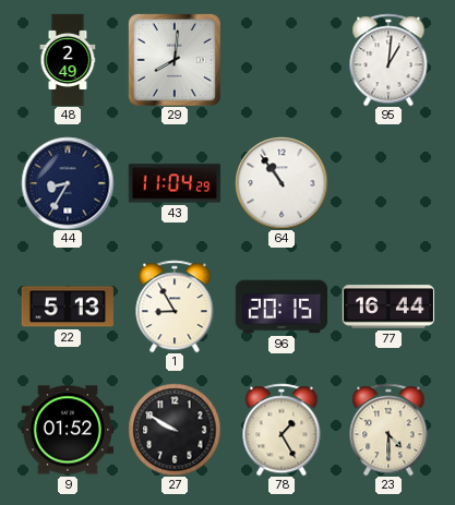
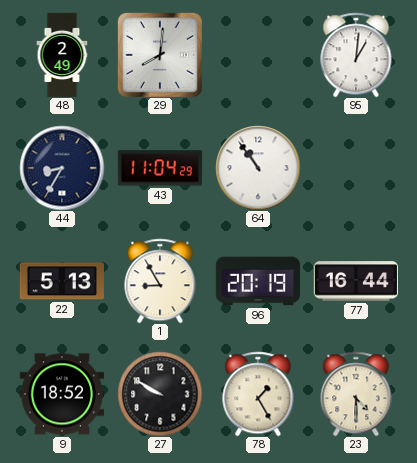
96: 20:15 -> 20:19 (257, 281)
9: 01:52 -> 18:52 (61, 394)
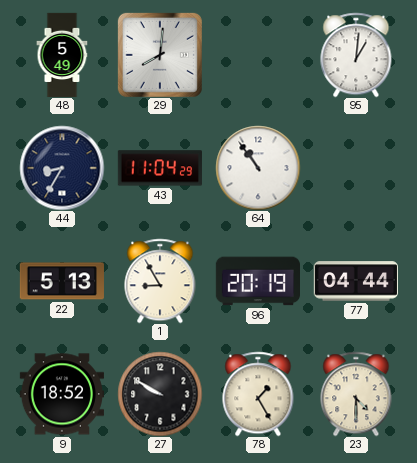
48: 2:49 -> 5:49 (62, 55)
77: 16:44 -> 04:44 (355, 281)
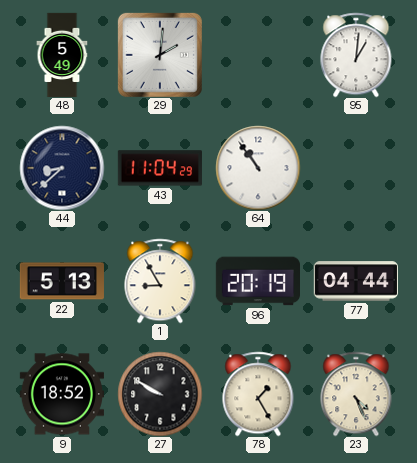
29: 8:01 -> 2:01 (160, 55)
44: 8:35 -> 8:38 (62, 168)
23: 4:30 -> 4:26 (356, 394)
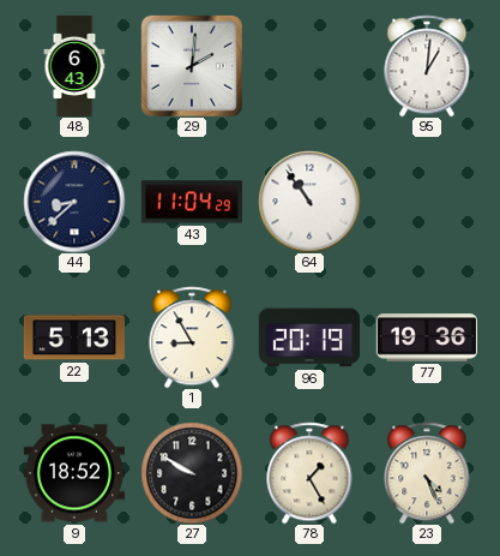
48: 5:49 -> 6:43 (74, 66)
77: 04:44 -> 19:36 (426, 337)
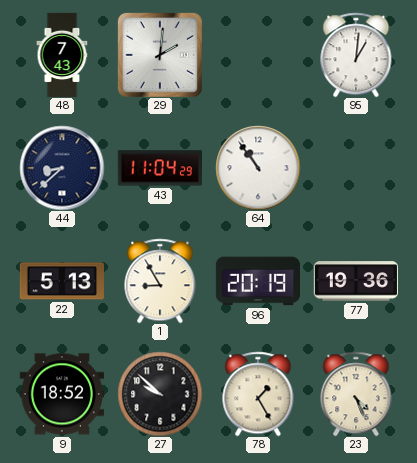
48: 6:43 -> 7:43 (62, 55)
27: 9:50 -> 9:52 (160, 394)
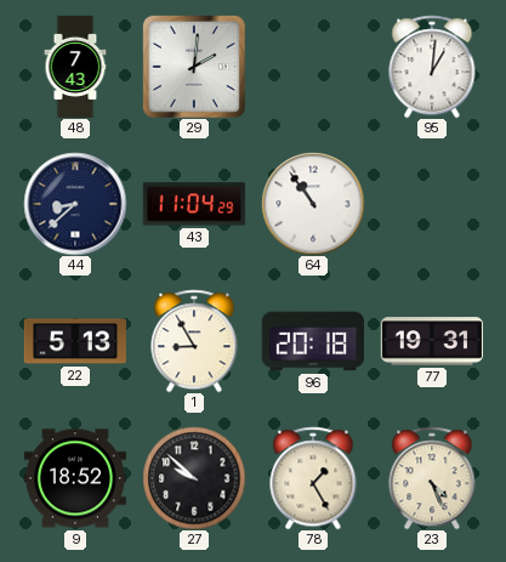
96: 20:19 -> 20:18 (312, 341)
77: 19:36 -> 19:31 (431, 341)
